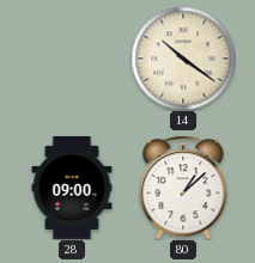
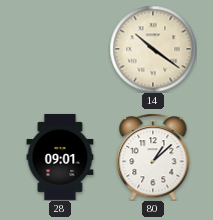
28: 09:00 -> 09:01 (60, 157)
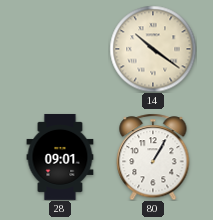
80: 1:08 -> 1:05 (153, 157)
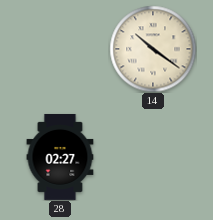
28: 09:01 -> 02:27 (60, 157)
80: 1:05 -> none (153, 157)
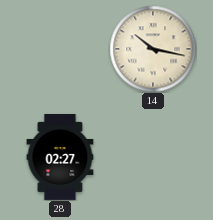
14: 10:21 -> 10:17 (153, 49)
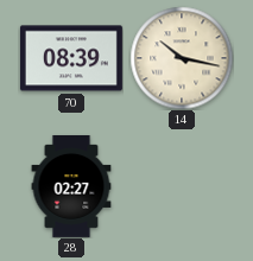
70: none -> 08:39 (71, 58)
